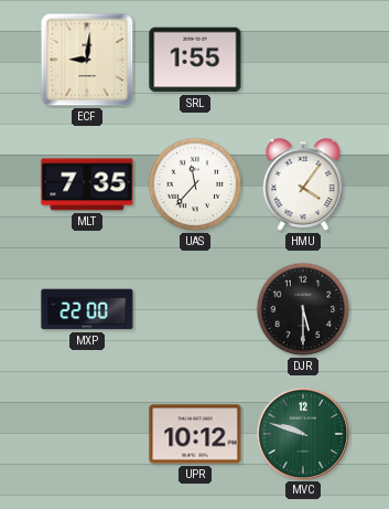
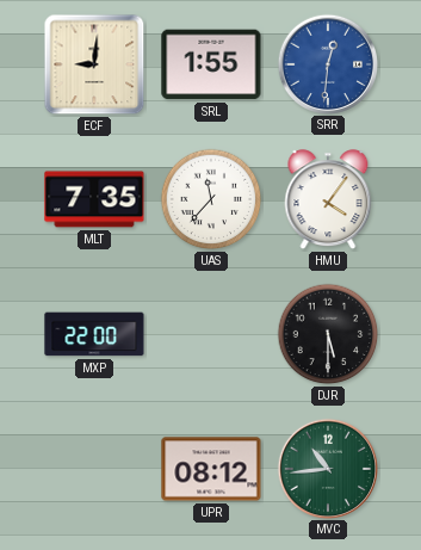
SRR: none -> 12:31 (327, 63)
UPR: 10:12 -> 08:12 (211, 469)
MVC: 9:48 -> 10:44 (327, 468)
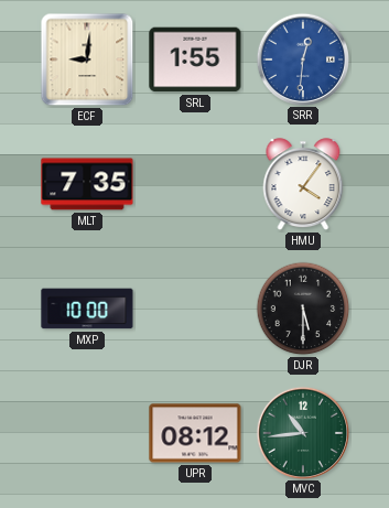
UAS: 11:37 -> none (211, 199)
MXP: 22:00 -> 10:00 (87, 309)
